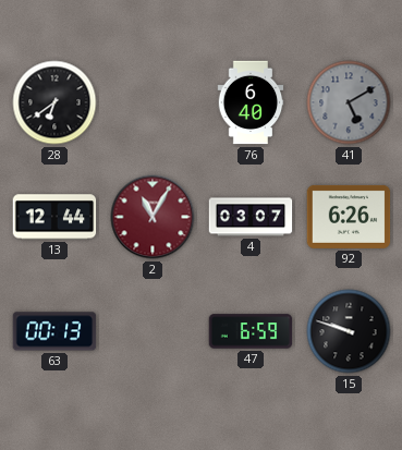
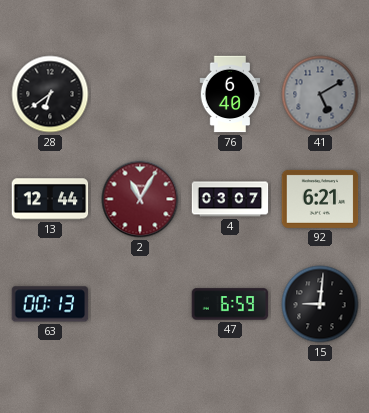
92: 6:26 -> 6:21 (320, 199)
15: 9:48 -> 9:01 (320, 304)
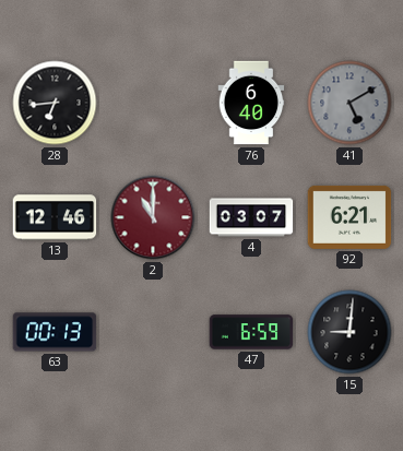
28: 6:39 -> 6:44 (55, 103)
13: 12:44 -> 12:46 (55, 217)
2: 11:05 -> 11:00 (153, 217)
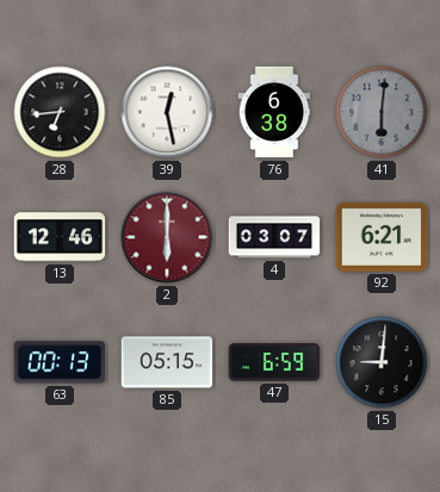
39: none -> 12:28 (167, 112)
76: 6:40 -> 6:38 (274, 112)
41: 5:10 -> 6:01 (382, 112)
2: 11:00 -> 6:00 (167, 237)
85: none -> 05:15 (167, 362)
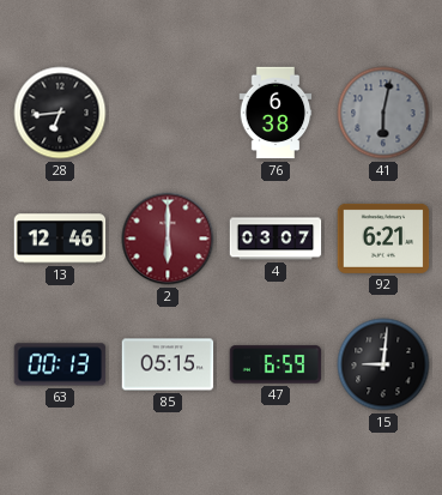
39: 12:28 -> none (167, 112)
41: 6:01 -> 6:02 (383, 113)
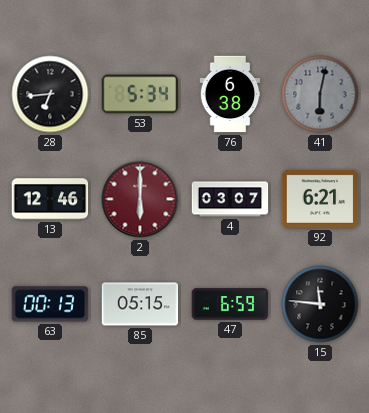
53: none -> 5:34 (140, 94)
15: 9:01 -> 11:46 (320, 304)
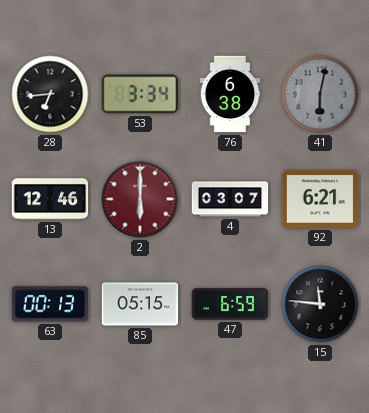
53: 5:34 -> 3:34 (140, 94)
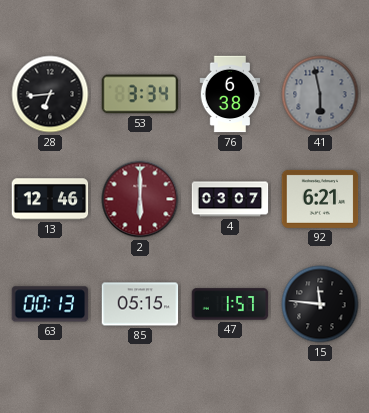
41: 6:02 -> 5:58 (320, 94)
47: 6:59 -> 1:57 (230, 304)
